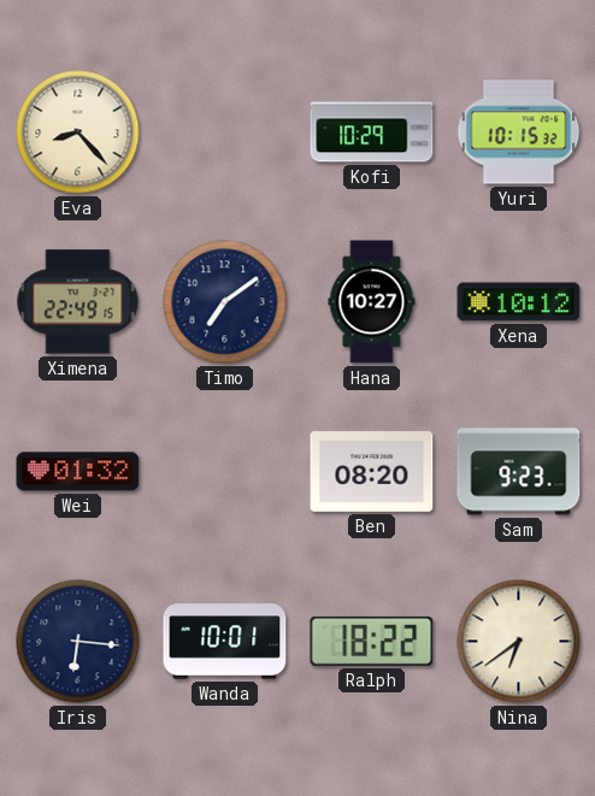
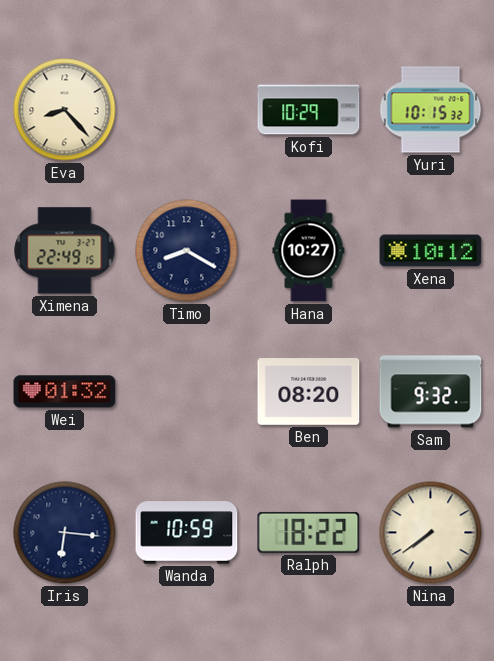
Timo: 7:09 -> 8:20 (187, 251)
Sam: 9:23 -> 9:32 (431, 392)
Wanda: 10:01 -> 10:59 (187, 533)
Nina: 6:39 -> 7:39 (431, 533)
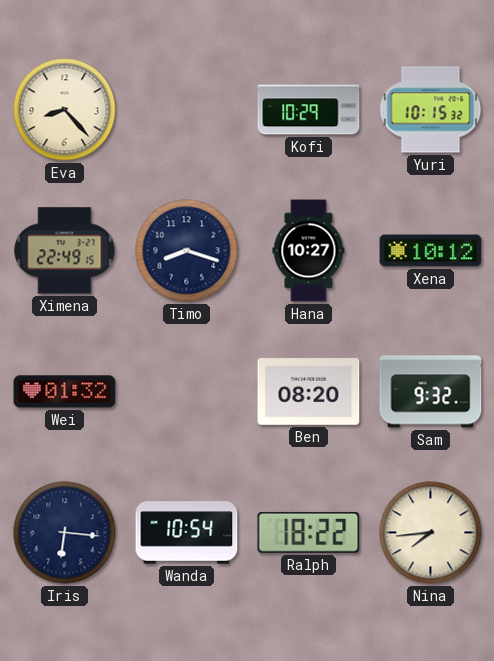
Timo: 8:20 -> 8:18 (187, 251)
Wanda: 10:59 -> 10:54 (187, 533)
Nina: 7:39 -> 7:44 (431, 533)
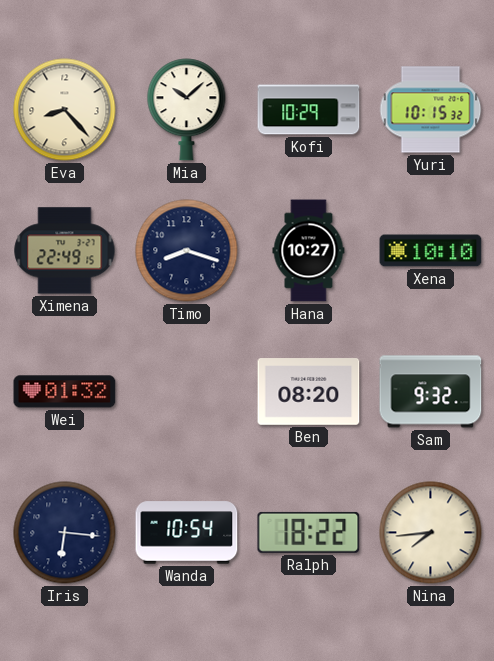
Mia: none -> 10:08 (187, 110)
Xena: 10:12 -> 10:10 (431, 251)
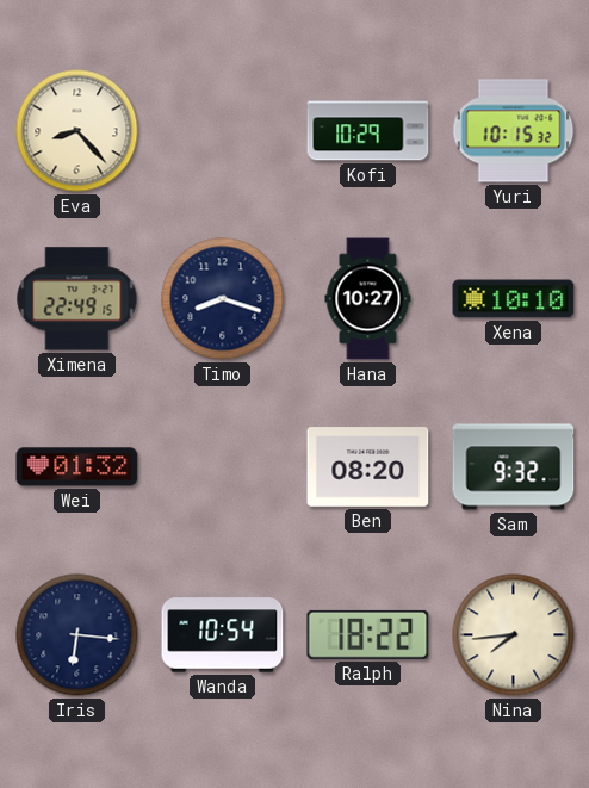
Mia: 10:08 -> none (187, 110)
